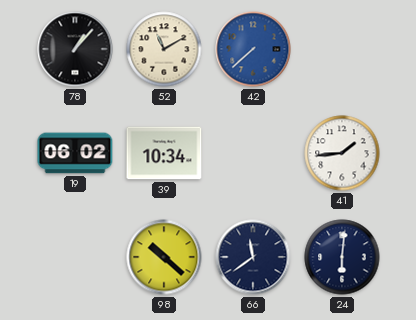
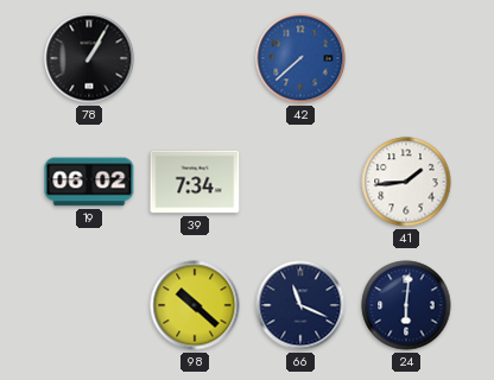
78: 1:07 -> 1:05 (89, 58)
52: 11:10 -> none (164, 49)
39: 10:34 -> 7:34 (195, 182)
66: 11:39 -> 11:19 (300, 305)
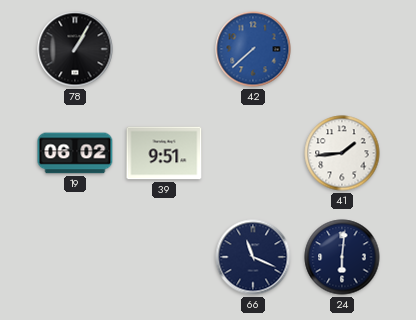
39: 7:34 -> 9:51 (164, 153)
98: 10:22 -> none (195, 305)
